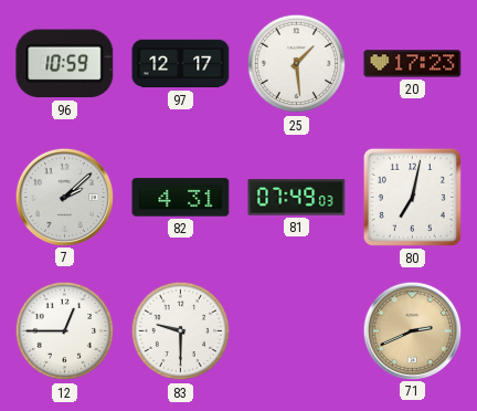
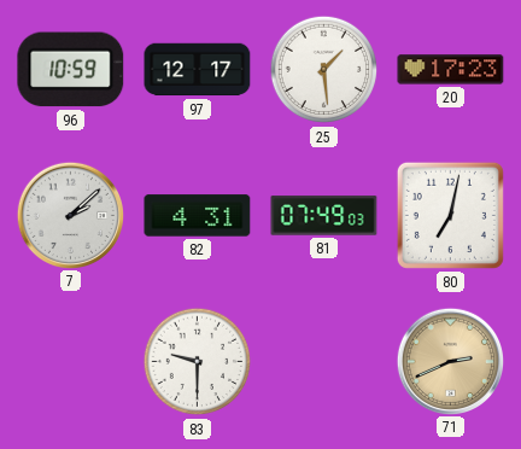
12: 12:45 -> none (65, 331)
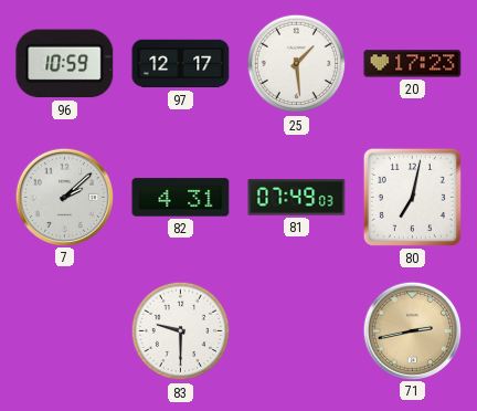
71: 2:41 -> 2:43 (412, 330)
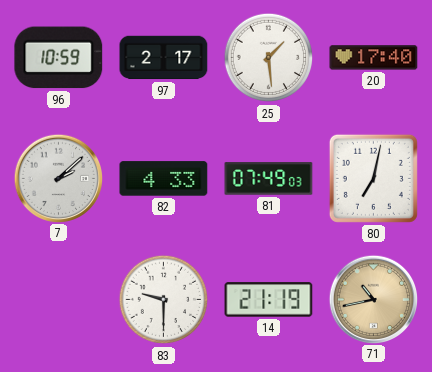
97: 12:17 -> 2:17 (164, 58)
20: 17:23 -> 17:40 (374, 58)
82: 4:31 -> 4:33 (164, 179)
14: none -> 21:19 (269, 300)
71: 2:43 -> 10:43 (373, 299)
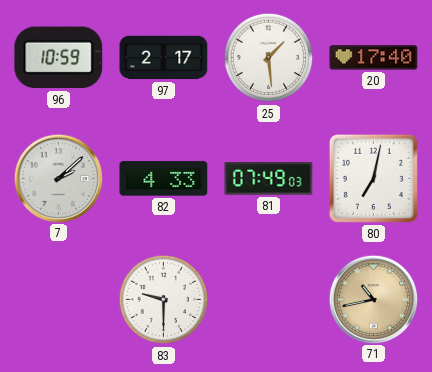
14: 21:19 -> none (269, 300)
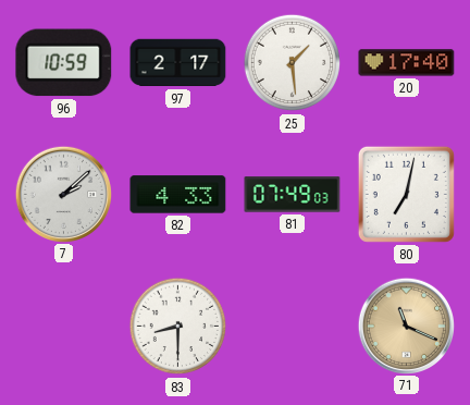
83: 9:30 -> 8:30 (178, 327)
71: 10:43 -> 11:19 (406, 326)
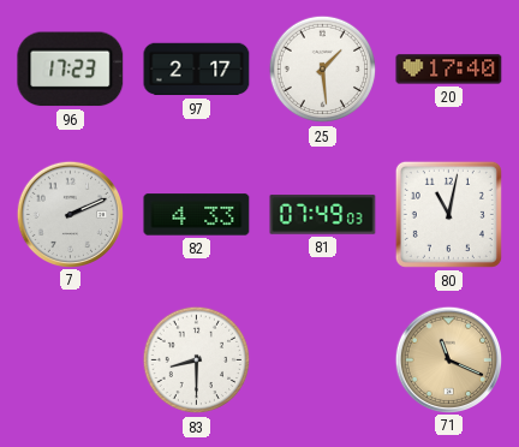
96: 10:59 -> 17:23 (71, 70)
7: 2:08 -> 2:11 (70, 214)
80: 7:02 -> 11:02 (448, 214)
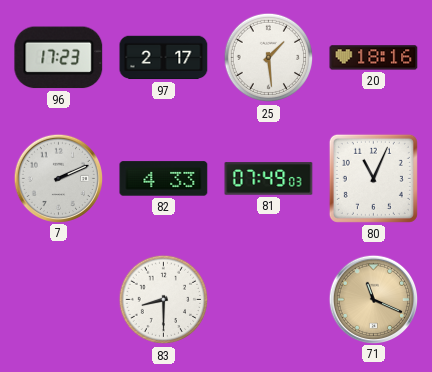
20: 17:40 -> 18:16 (374, 58)
80: 11:02 -> 11:04 (373, 178)
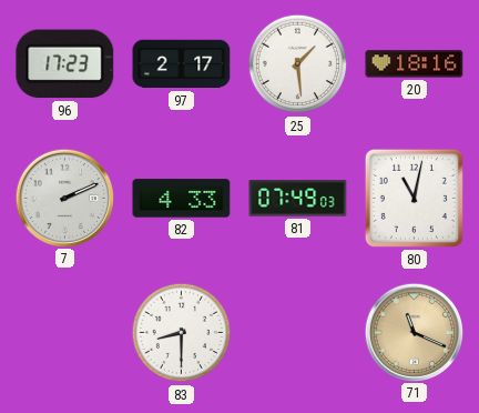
80: 11:04 -> 11:02 (414, 198)
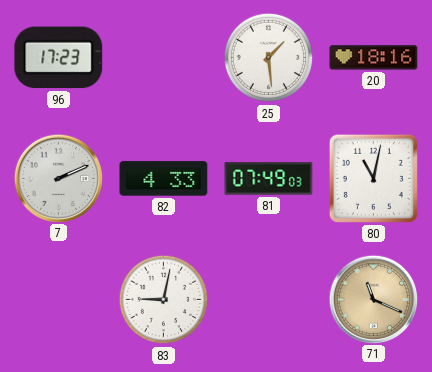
97: 2:17 -> none (182, 64)
83: 8:30 -> 9:02 (164, 300)
